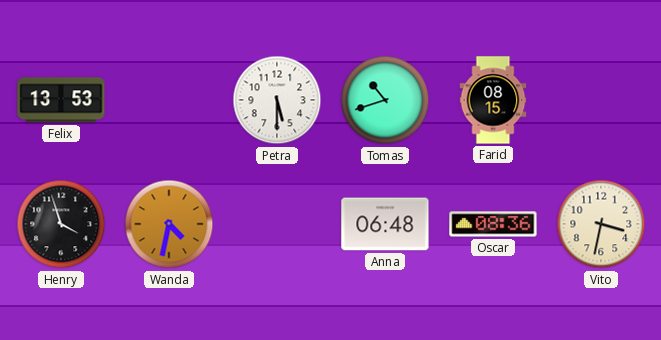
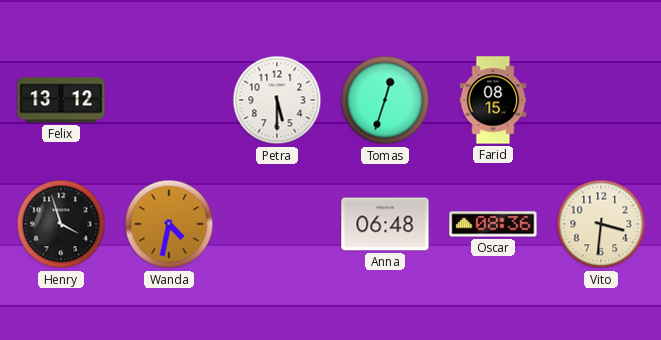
Felix: 13:53 -> 13:12 (61, 100)
Tomas: 10:42 -> 12:33 (385, 100)
Vito: 3:32 -> 3:31 (601, 224)
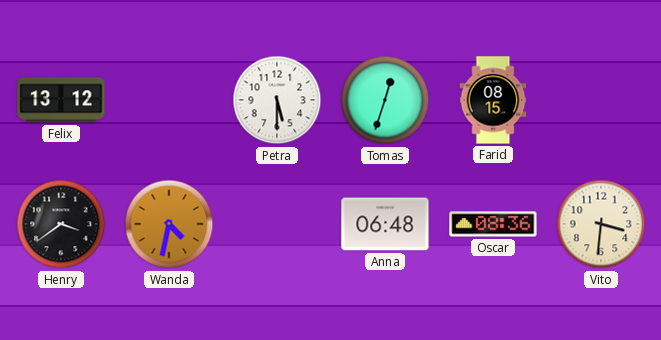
Henry: 3:57 -> 3:39 (61, 224)
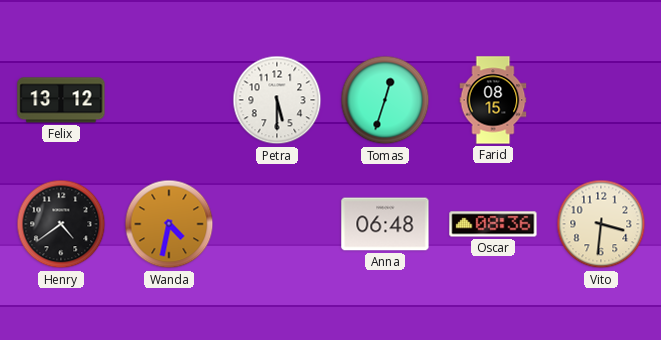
Henry: 3:39 -> 4:39 (61, 224)
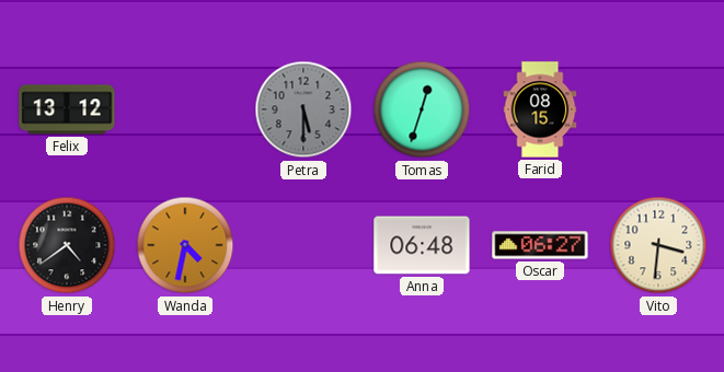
Petra dial: white -> grey (303, 109)
Oscar: 08:36 -> 06:27 (540, 245)
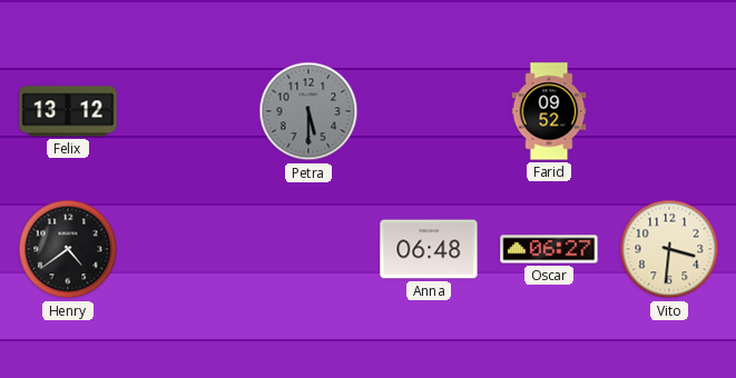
Tomas: 12:33 -> none (422, 109)
Farid: 08:15 -> 09:52 (549, 111)
Wanda: 4:32 -> none (185, 245)
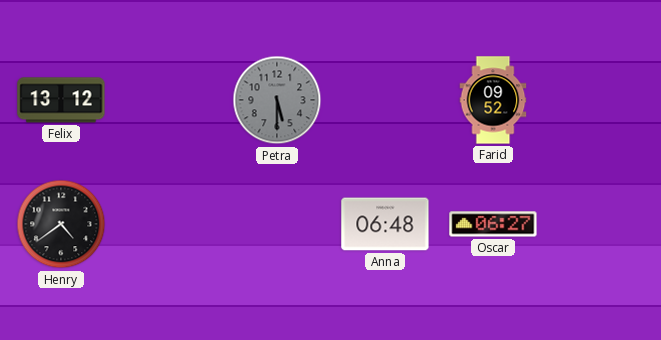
Vito: 3:31 -> none (669, 249)
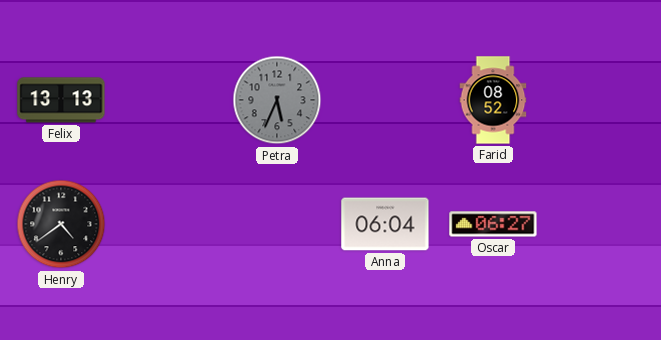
Felix: 13:12 -> 13:13 (61, 100)
Petra: 5:30 -> 5:34 (277, 100)
Farid: 09:52 -> 08:52 (493, 100)
Anna: 06:48 -> 06:04 (385, 224)
